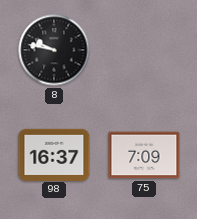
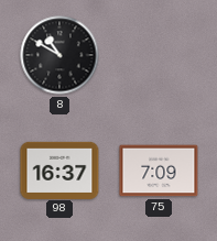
8: 9:47 -> 10:50 (59, 55)
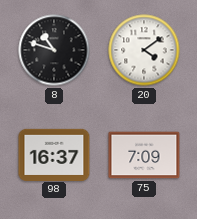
8: 10:50 -> 10:48 (54, 50)
20: none -> 4:09 (144, 50)
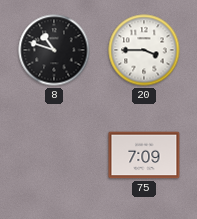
20: 4:09 -> 3:45 (144, 50)
98: 16:37 -> none (54, 154)
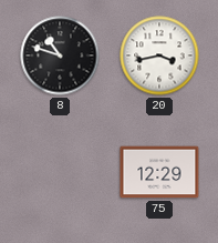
20: 3:45 -> 3:43 (159, 55)
75: 7:09 -> 12:29 (159, 172)
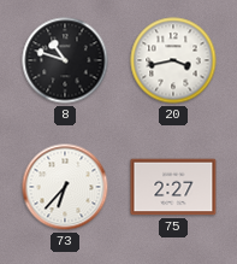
73: none -> 6:37 (65, 187)
75: 12:29 -> 2:27 (173, 187)
